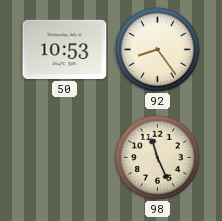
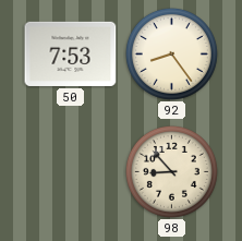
50: 10:53 -> 7:53 (71, 53)
98: 11:26 -> 8:53 (171, 171)
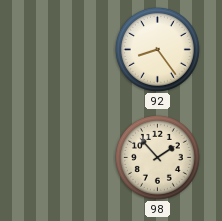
50: 7:53 -> none (71, 53)
98: 8:53 -> 1:53 (157, 157)
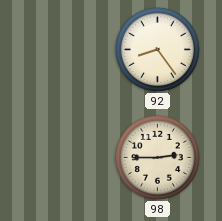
98: 1:53 -> 2:45 (157, 157)
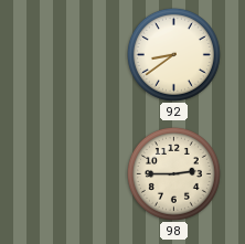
92: 8:24 -> 8:39 (173, 54)
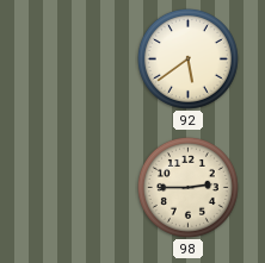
92: 8:39 -> 5:39 (187, 58)
